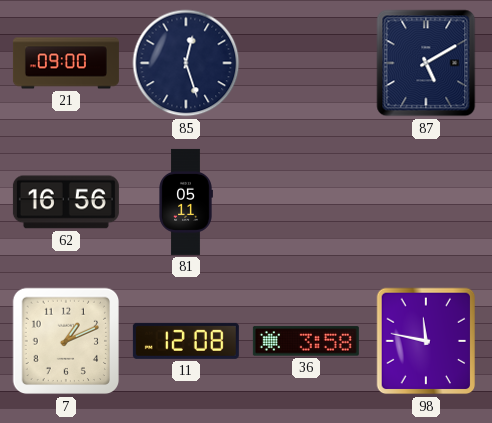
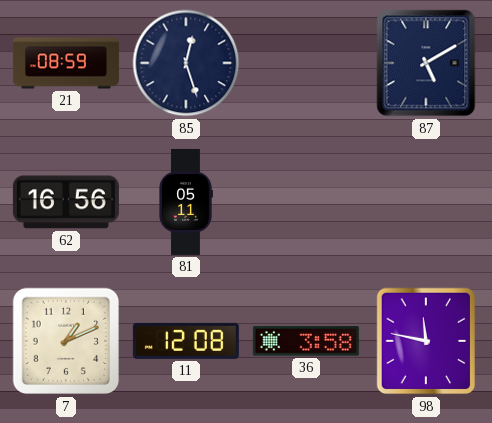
21: 09:00 -> 08:59 (66, 63)
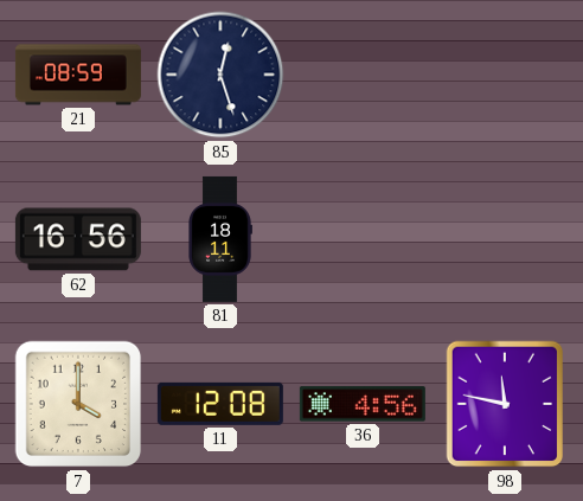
87: 5:10 -> none (426, 63)
81: 05:11 -> 18:11 (220, 239)
7: 1:11 -> 4:00 (78, 404)
36: 3:58 -> 4:56 (363, 404)
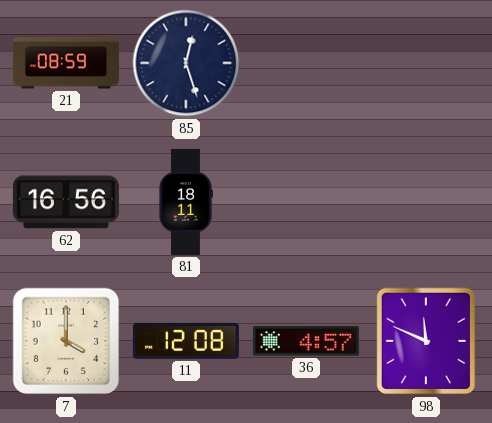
36: 4:56 -> 4:57 (306, 341)
98: 11:47 -> 11:49 (426, 341)
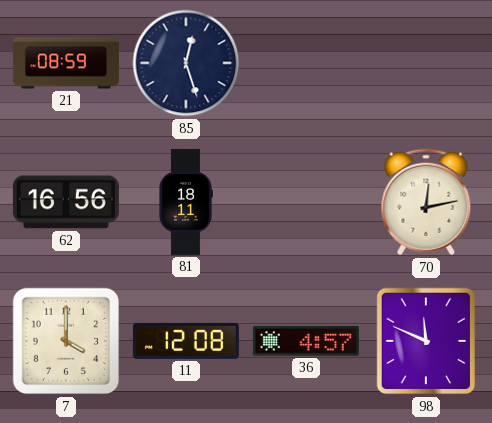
70: none -> 12:13 (426, 202)
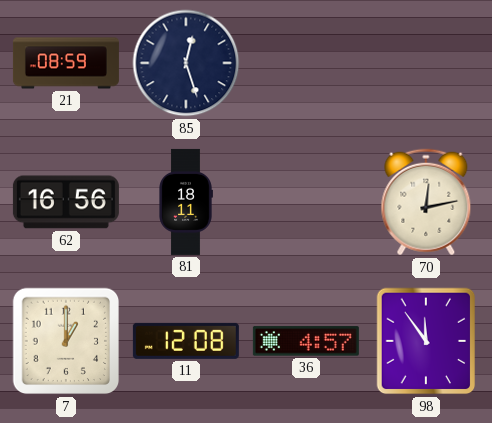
7: 4:00 -> 1:00 (66, 341)
98: 11:49 -> 11:54 (426, 341)
